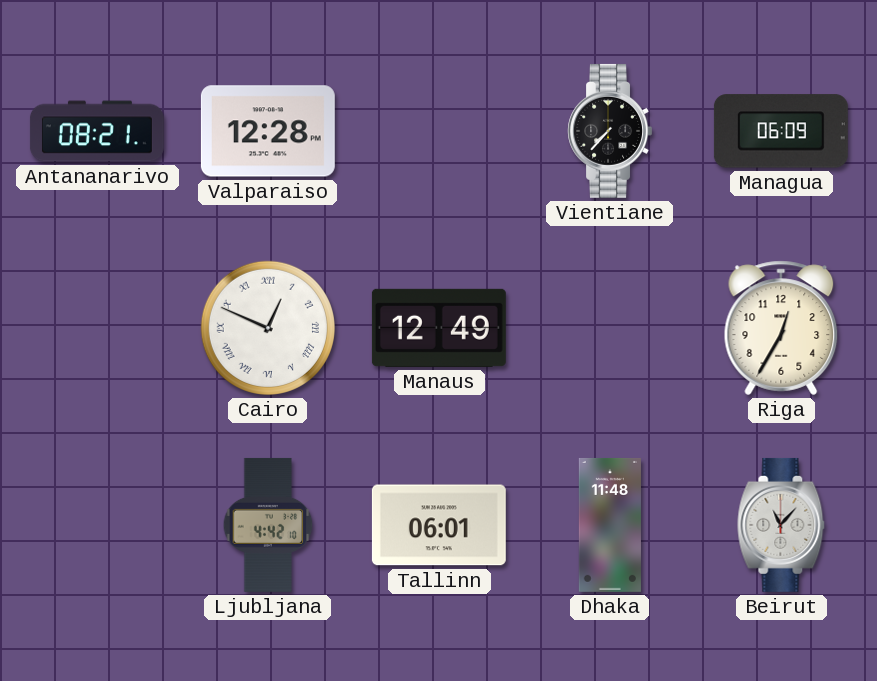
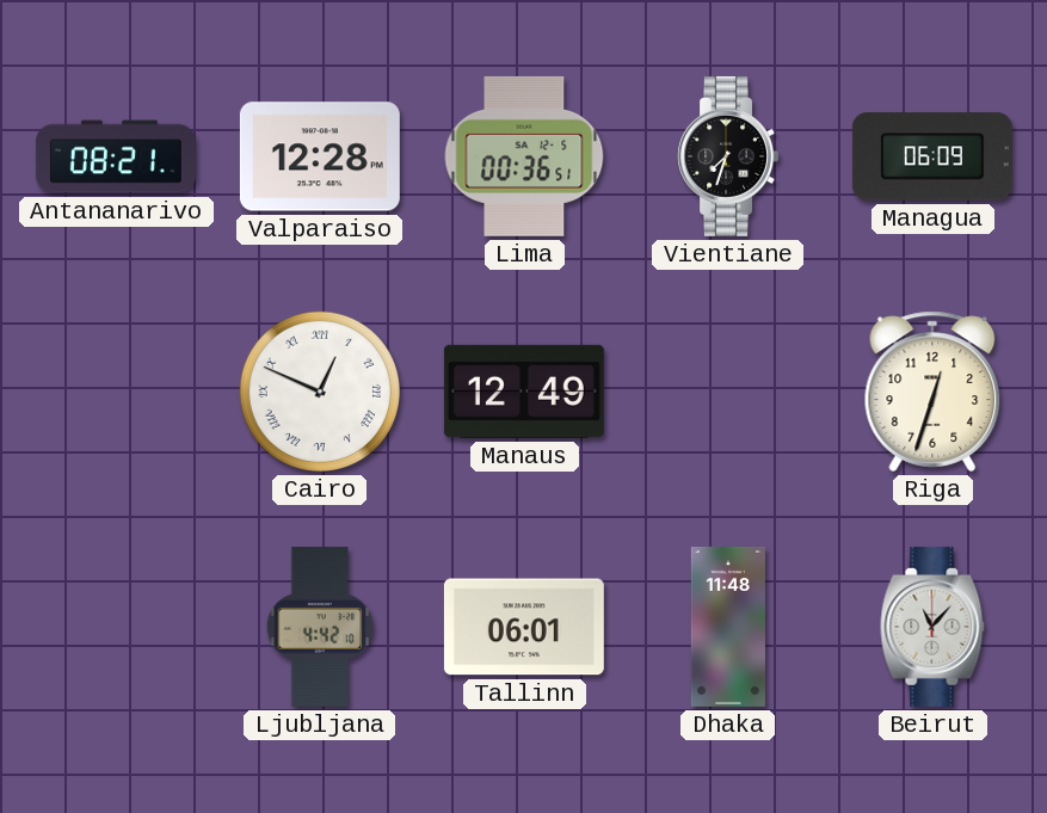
Lima: none -> 00:36 (524, 156)
Vientiane: 7:37 -> 7:33 (727, 156)
Riga: 12:35 -> 12:33 (932, 392)
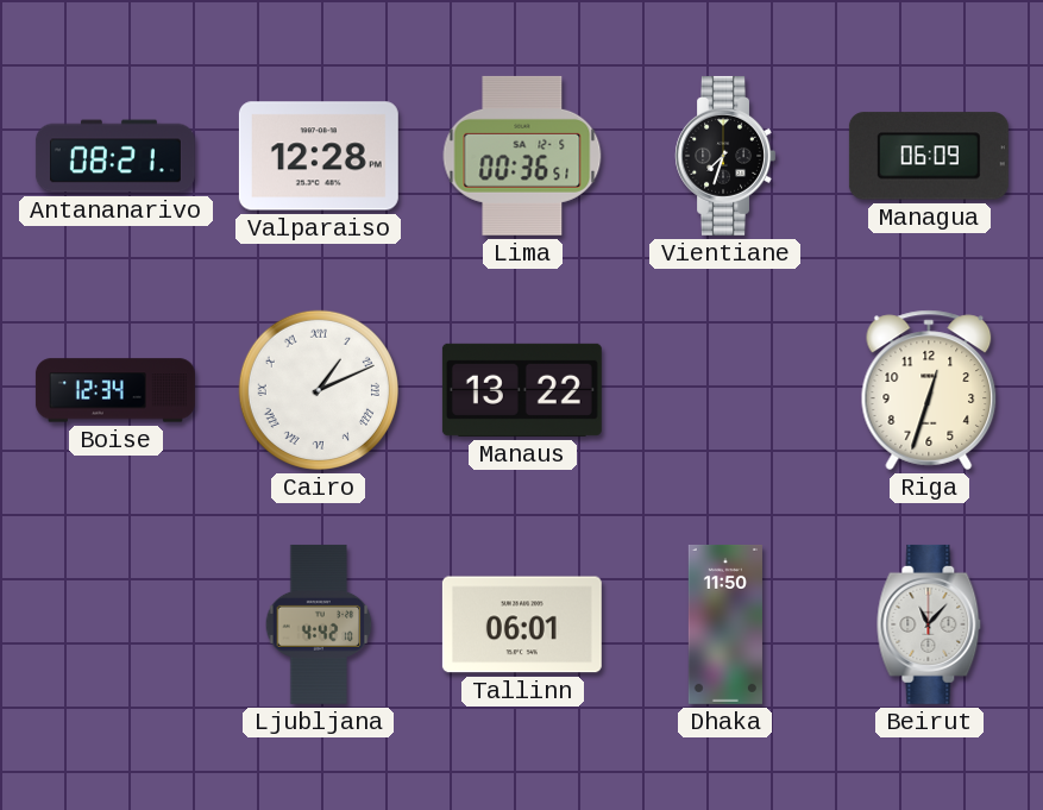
Boise: none -> 12:34 (115, 390)
Cairo: 12:49 -> 1:11 (319, 390)
Manaus: 12:49 -> 13:22 (522, 390)
Dhaka: 11:48 -> 11:50 (725, 624)
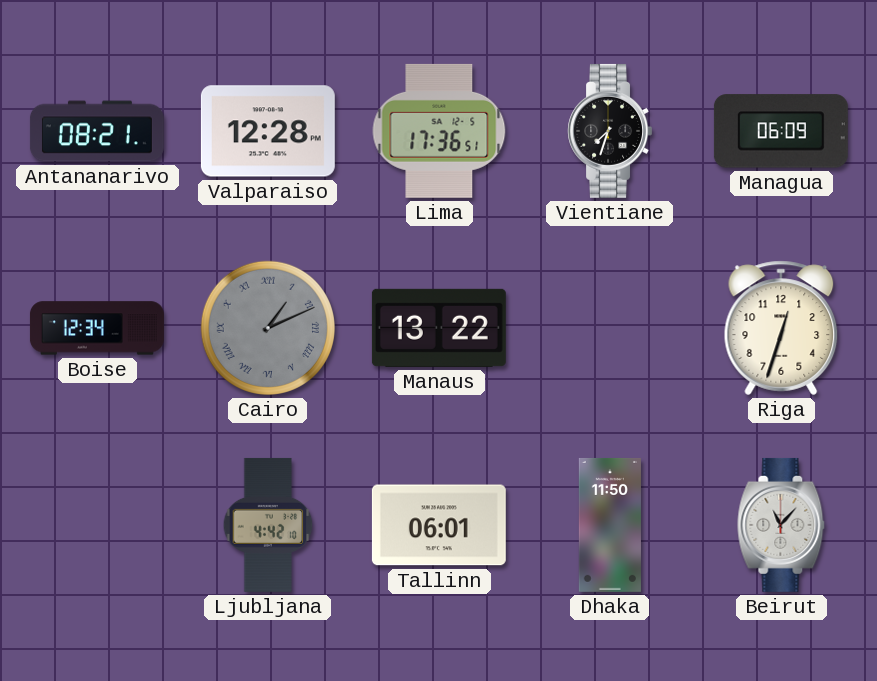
Lima: 00:36 -> 17:36 (439, 131)
Cairo dial: white -> grey (268, 328)
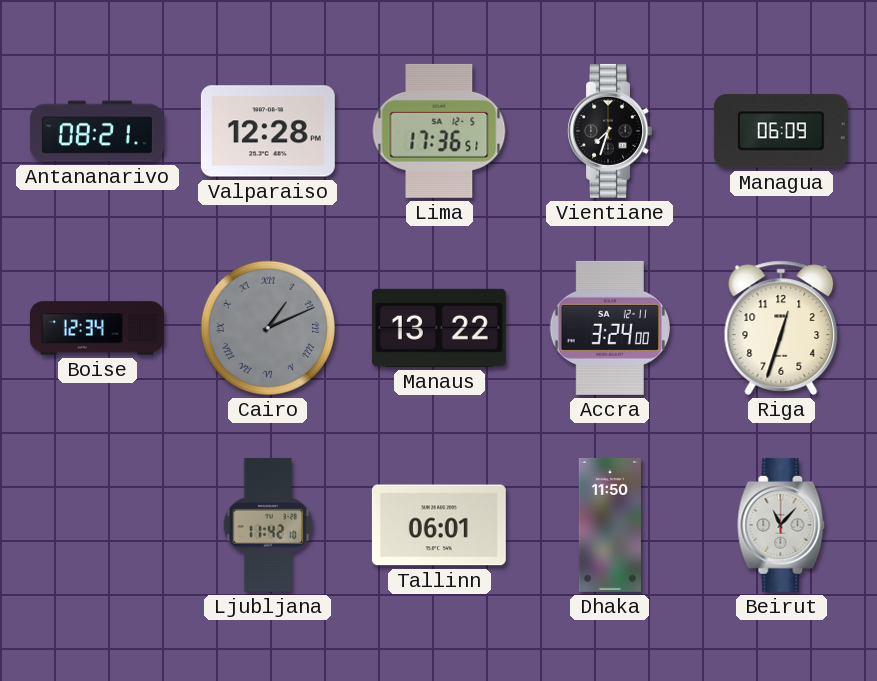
Accra: none -> 3:24 (610, 328)
Ljubljana: 4:42 -> 11:42 (268, 525)
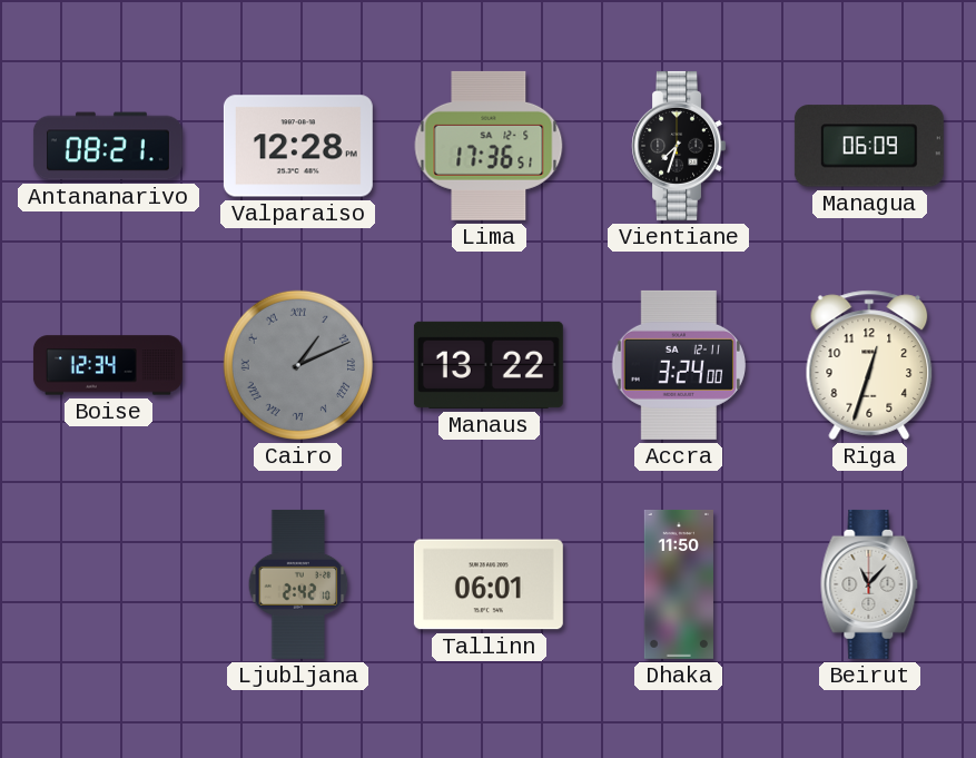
Ljubljana: 11:42 -> 2:42 (298, 584)
